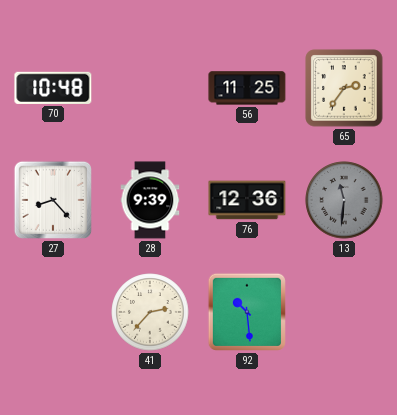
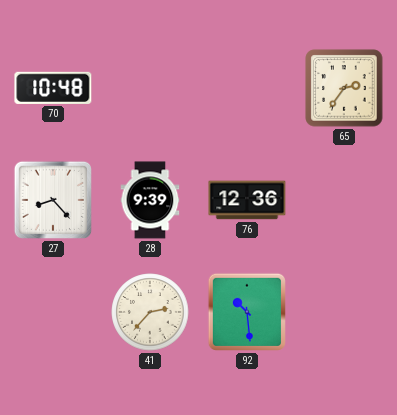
56: 11:25 -> none (247, 88)
13: 11:31 -> none (344, 200)
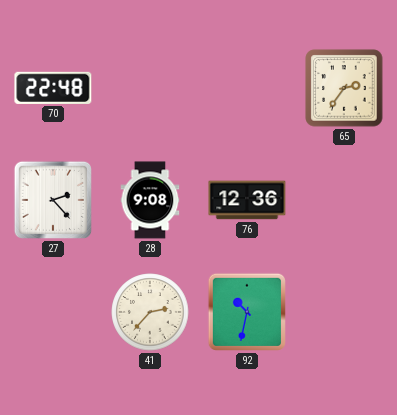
70: 10:48 -> 22:48 (53, 88)
27: 8:23 -> 2:23 (53, 200)
28: 9:39 -> 9:08 (150, 200)
92: 10:29 -> 10:32 (247, 312)
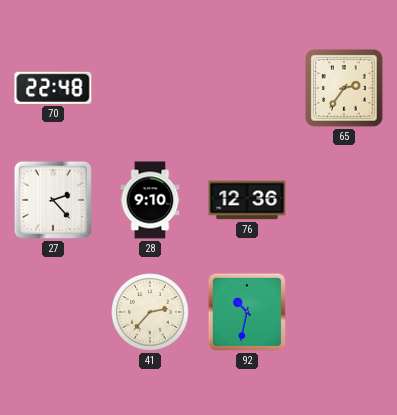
28: 9:08 -> 9:10 (150, 200)
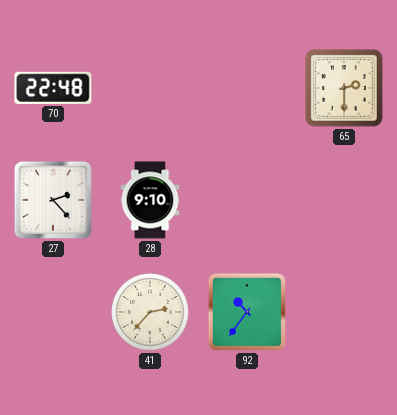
65: 2:36 -> 2:30 (344, 88)
76: 12:36 -> none (247, 200)
92: 10:32 -> 10:36 (247, 312)
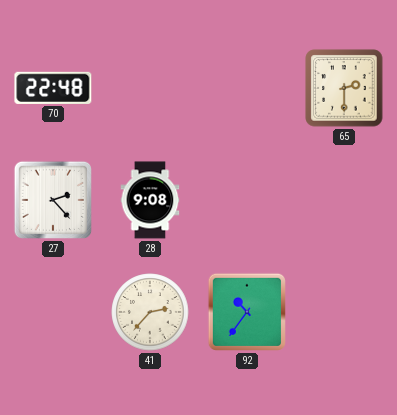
28: 9:10 -> 9:08 (150, 200)
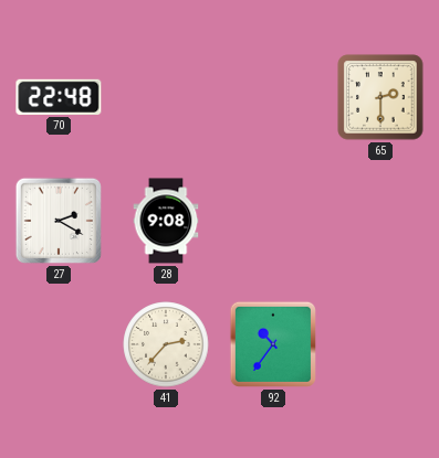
27: 2:23 -> 2:20 (59, 221)
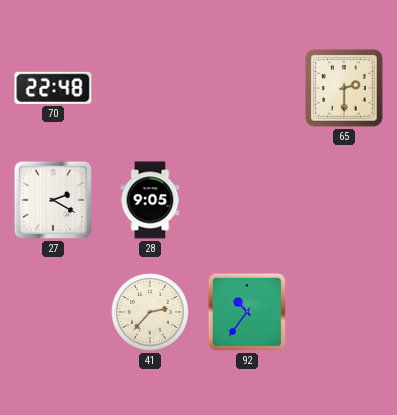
28: 9:08 -> 9:05 (150, 200)
